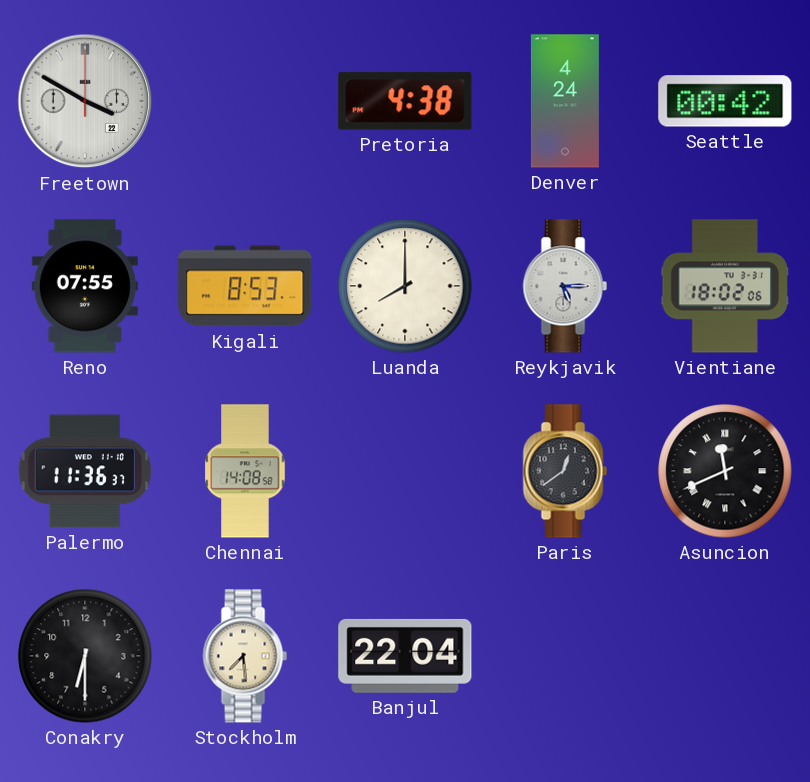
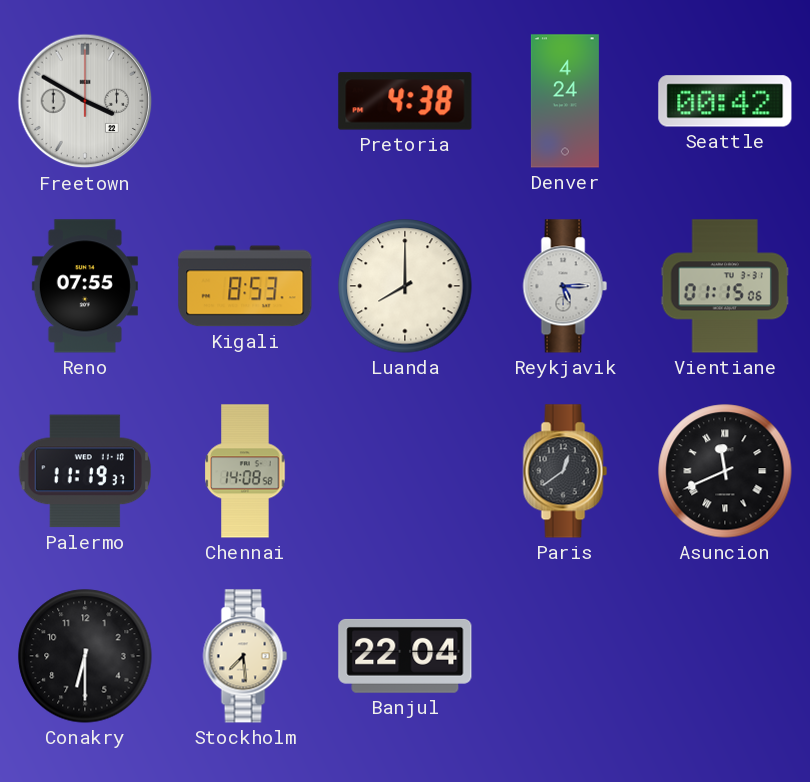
Vientiane: 18:02 -> 01:15 (725, 286)
Palermo: 11:36 -> 11:19 (84, 471)
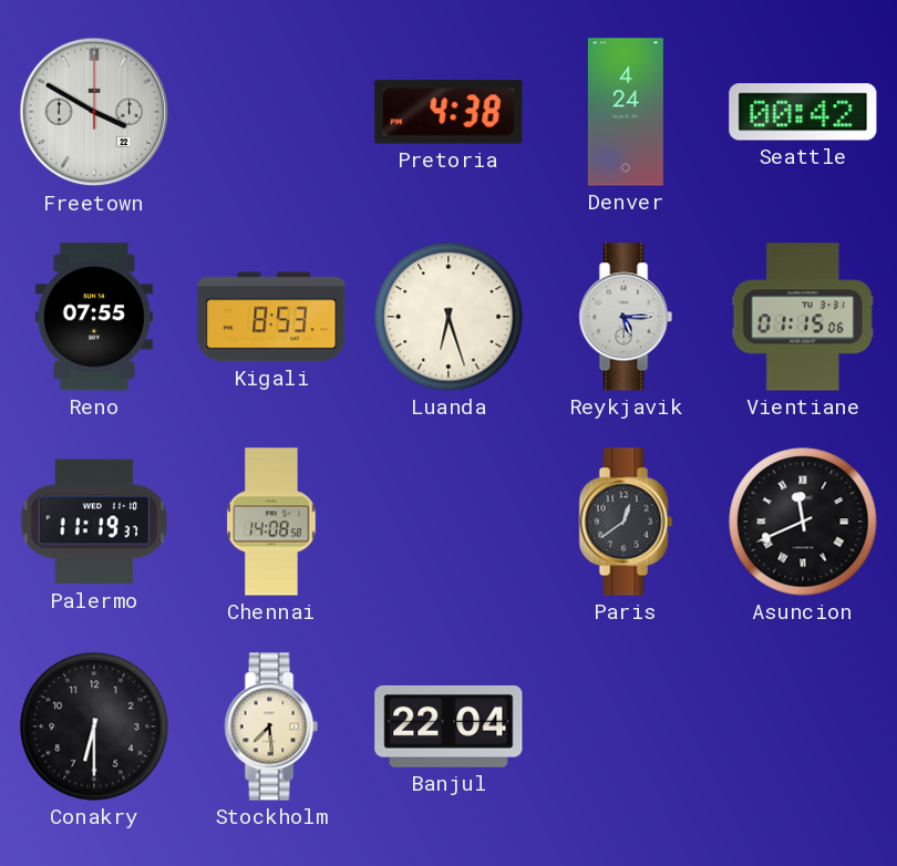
Luanda: 8:00 -> 6:27 (448, 317)
